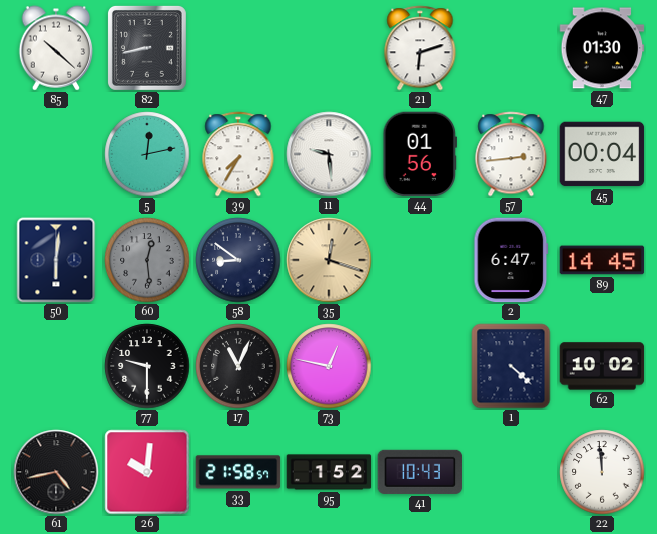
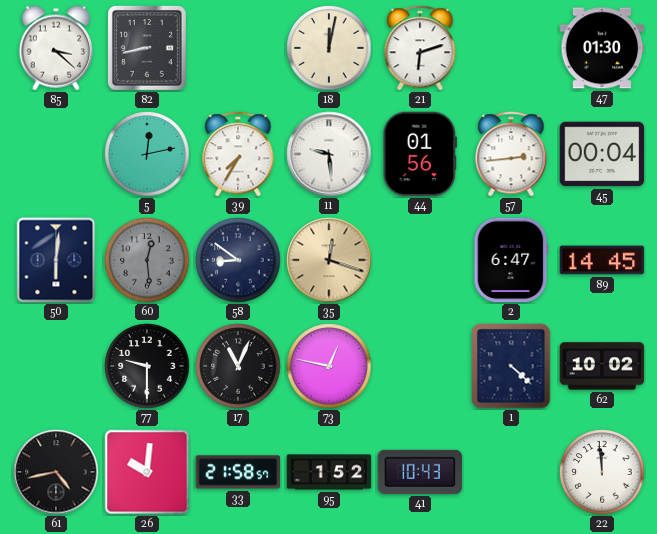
85: 10:22 -> 3:22 (56, 48)
18: none -> 12:02 (329, 48)
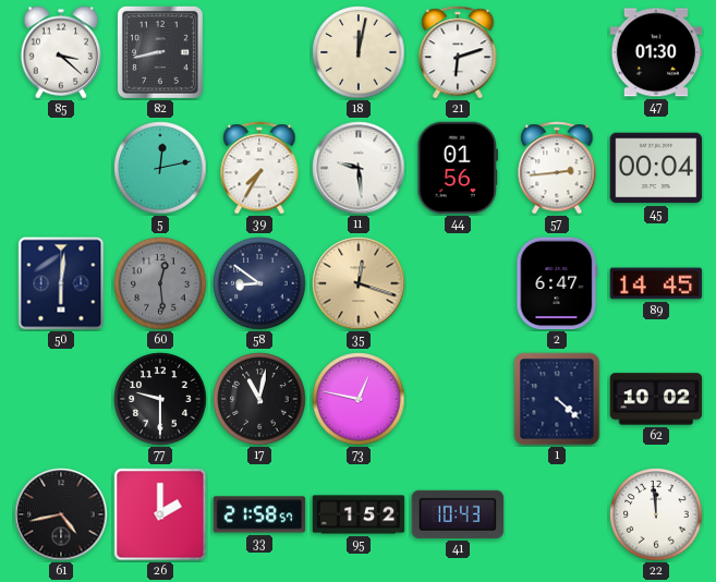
17: 11:04 -> 11:02 (259, 399)
26: 10:01 -> 2:00 (160, 514)
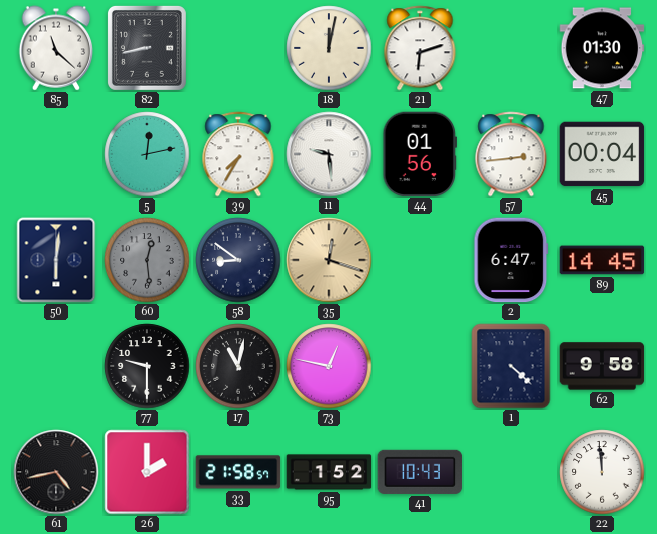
85: 3:22 -> 11:22 (56, 48)
62: 10:02 -> 9:58 (602, 366)
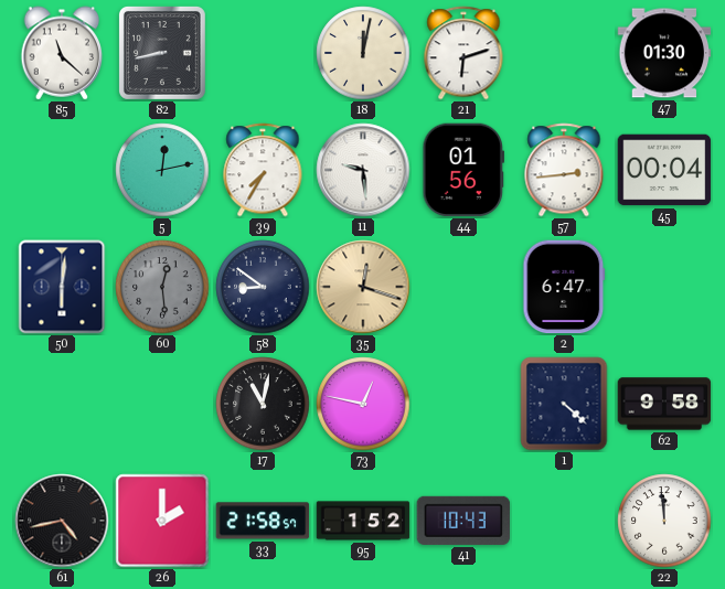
89: 14:45 -> none (602, 260)
77: 9:30 -> none (147, 366)
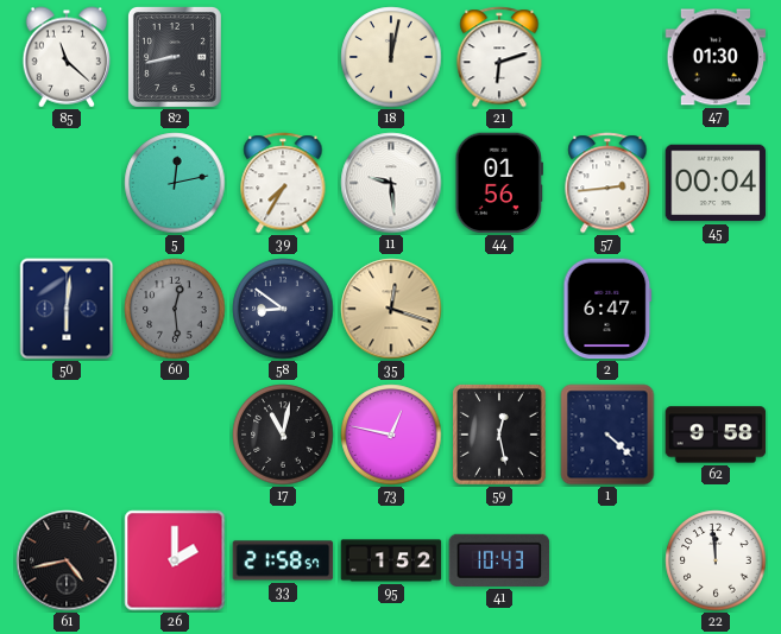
59: none -> 12:28 (499, 435)
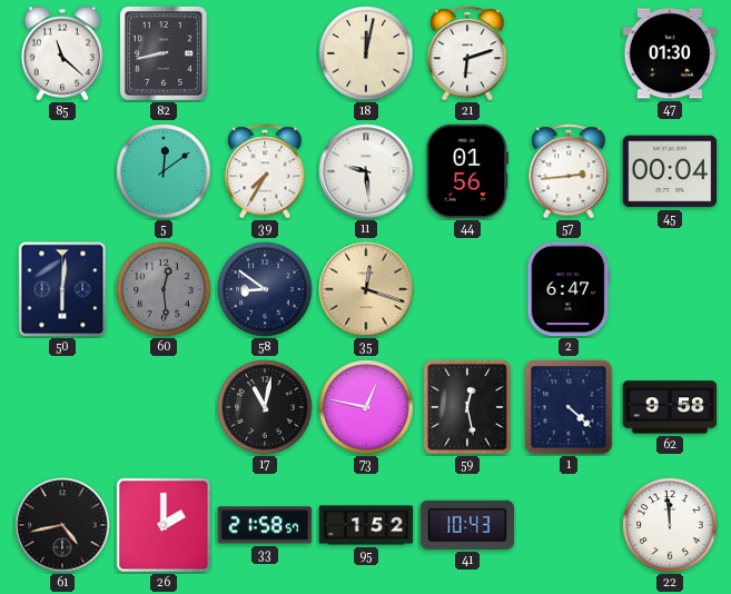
5: 12:13 -> 12:09 (164, 171)
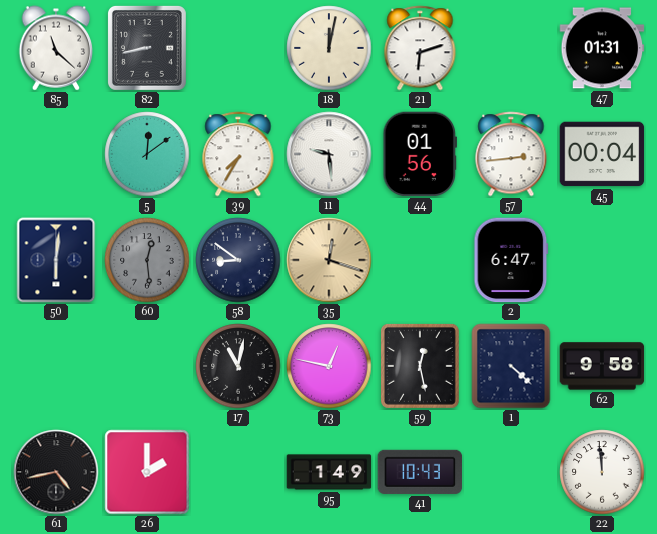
47: 01:30 -> 01:31 (602, 48)
33: 21:58 -> none (265, 525)
95: 1:52 -> 1:49 (329, 472)
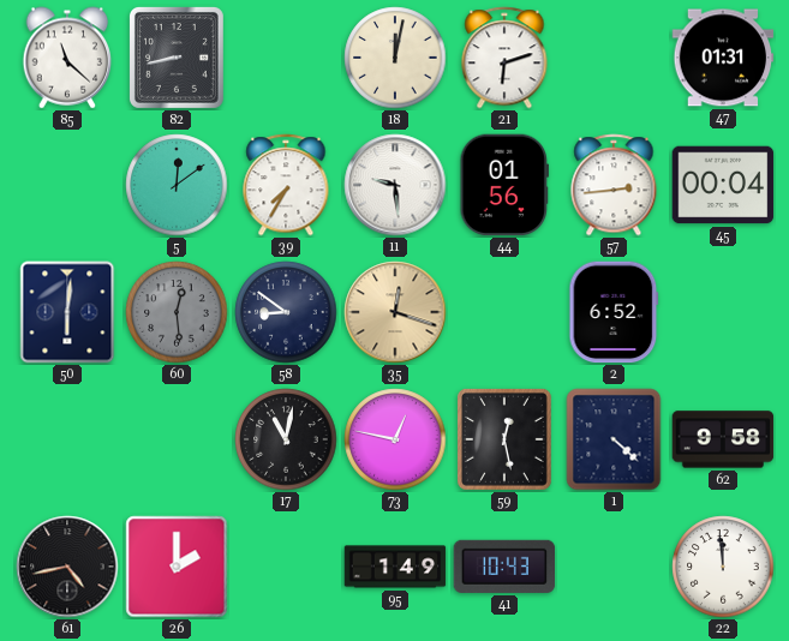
2: 6:47 -> 6:52 (614, 312)
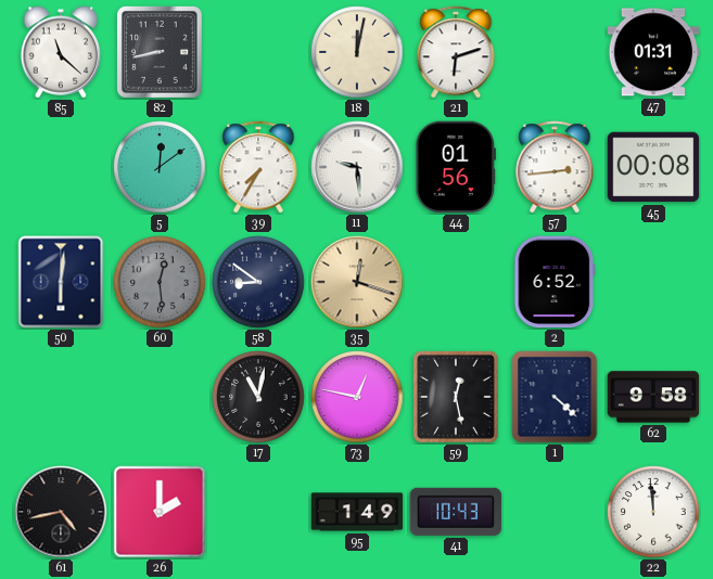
45: 00:04 -> 00:08 (653, 167)
